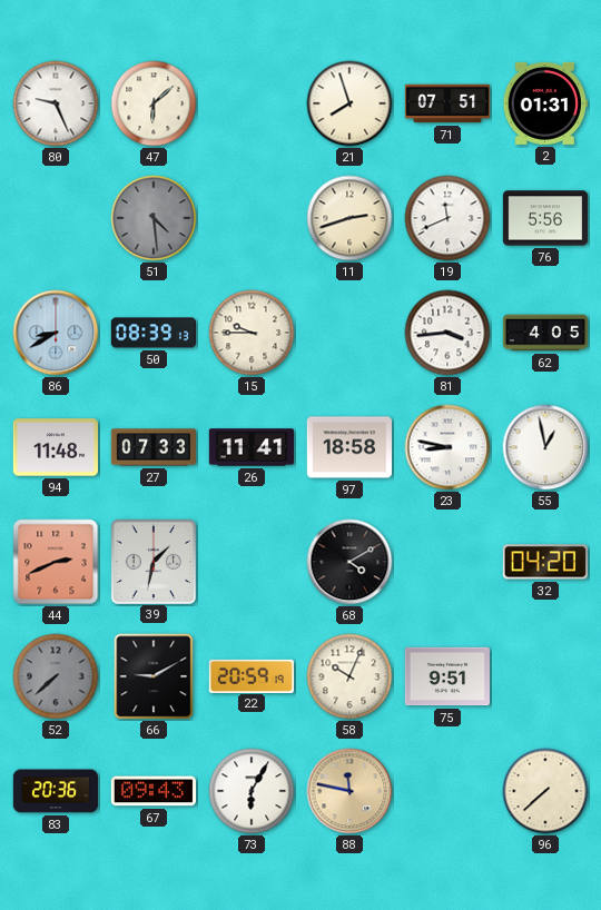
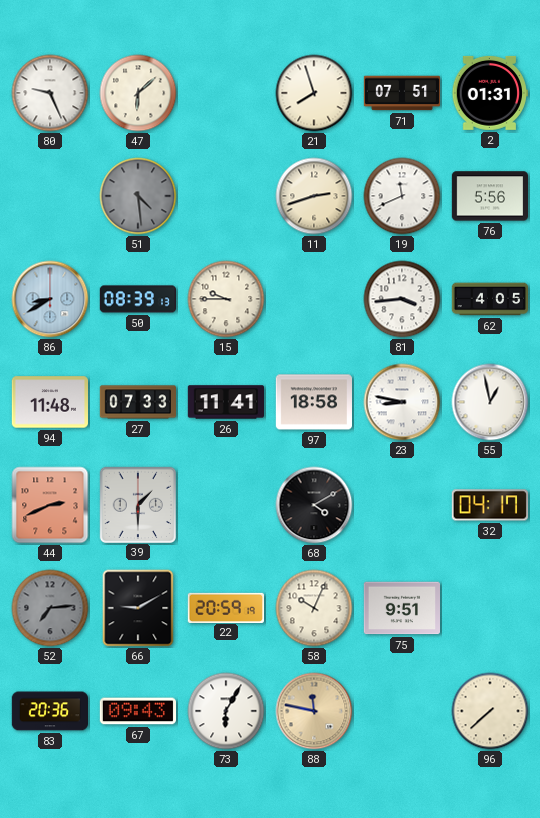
39: 1:32 -> 1:30 (137, 504)
32: 04:20 -> 04:17 (490, 505)
52: 7:38 -> 7:14 (50, 608)
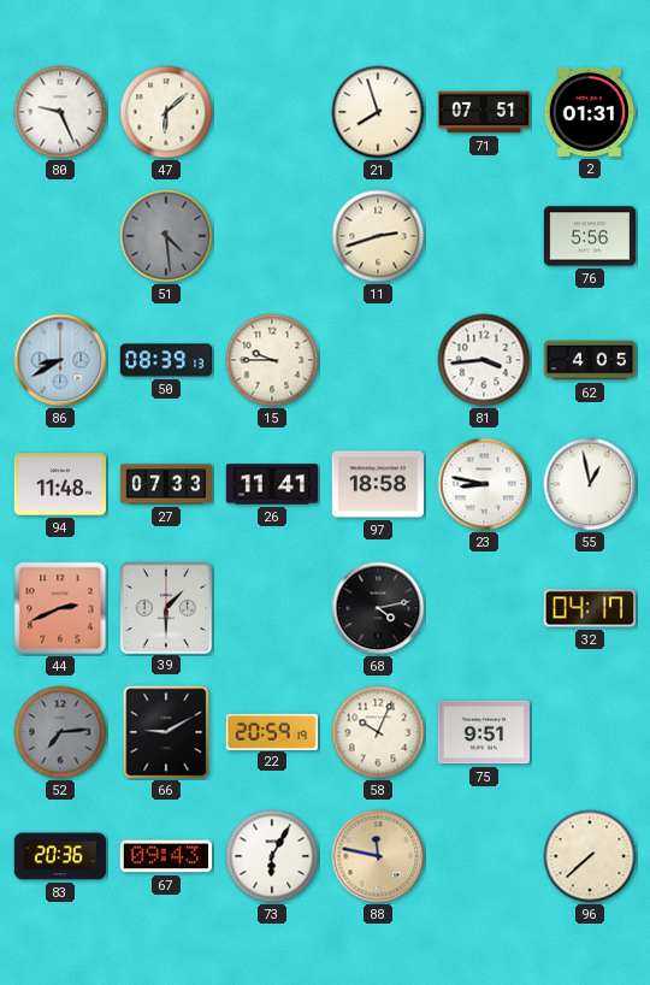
19: 11:41 -> none (402, 196)
68: 4:10 -> 4:13 (378, 608)
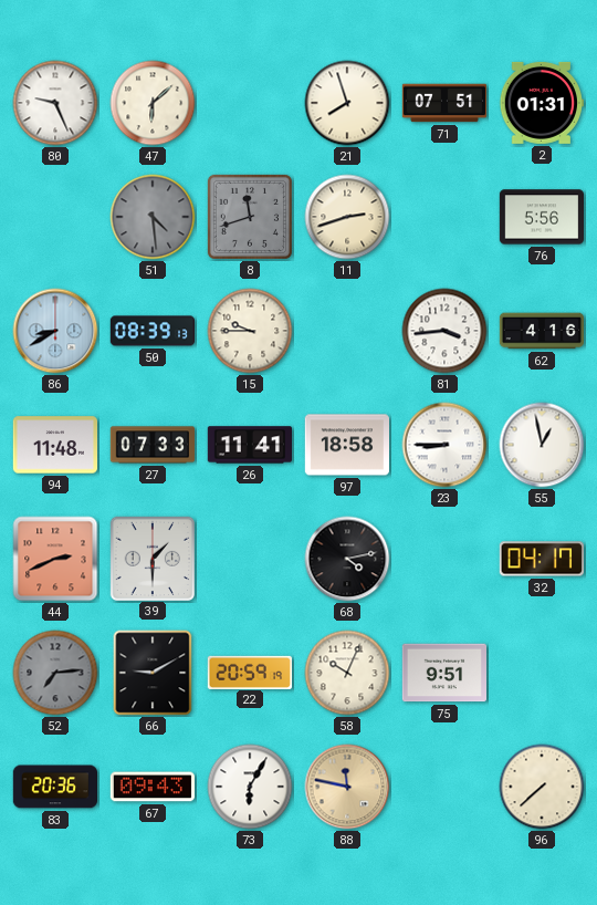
8: none -> 11:42 (250, 217)
62: 4:05 -> 4:16 (542, 331)
23: 8:47 -> 8:45 (444, 445)
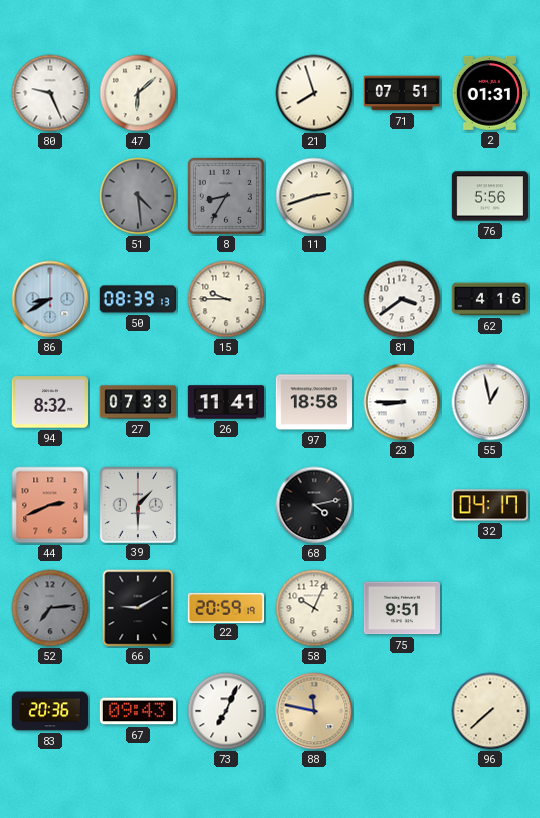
8: 11:42 -> 8:35 (226, 196)
81: 3:44 -> 3:39 (402, 299)
94: 11:48 -> 8:32 (49, 402)
73: 6:05 -> 7:04 (226, 711)
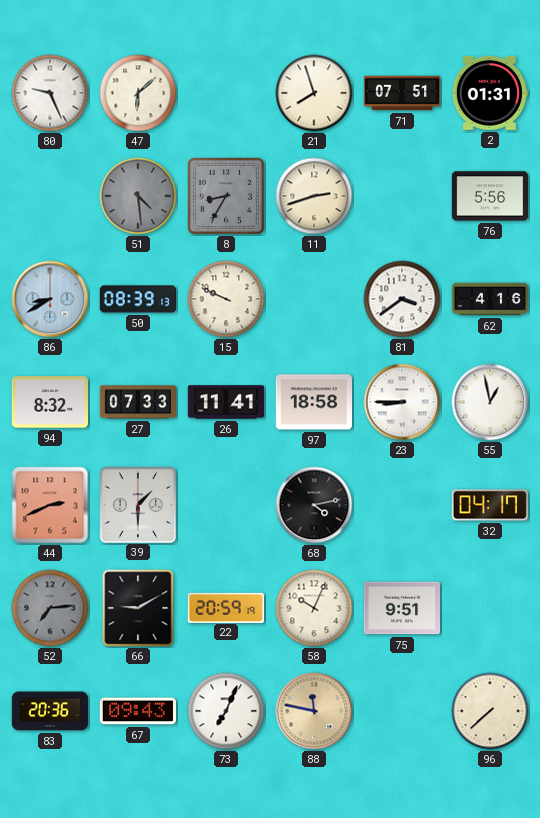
15: 9:45 -> 9:49 (226, 299)
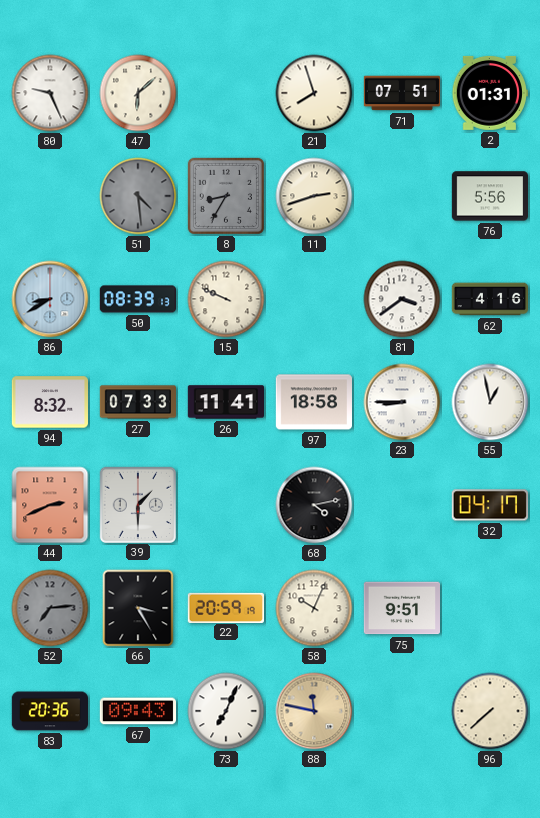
66: 9:10 -> 3:25 (138, 608)
